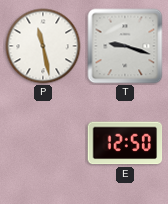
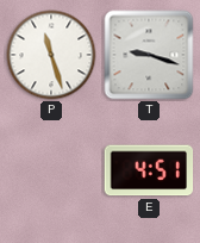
P: 11:28 -> 11:27 (51, 55)
E: 12:50 -> 4:51 (149, 170)
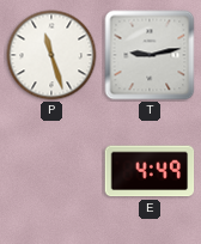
T: 9:18 -> 9:13 (150, 55)
E: 4:51 -> 4:49 (150, 171)
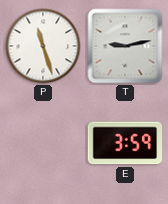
E: 4:49 -> 3:59 (125, 143)
